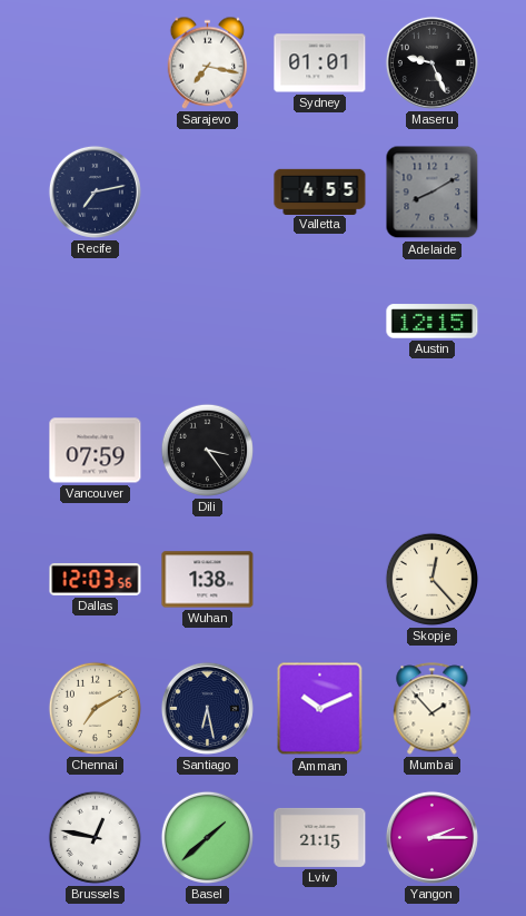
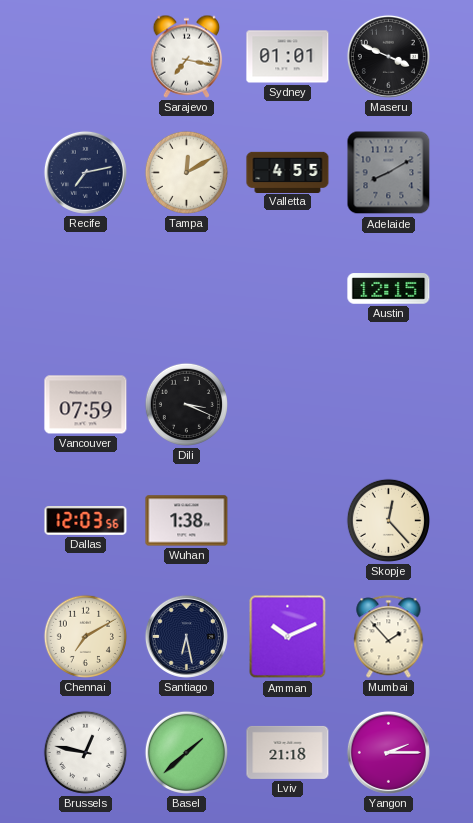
Maseru: 9:26 -> 3:49 (388, 56)
Tampa: none -> 12:10 (186, 172)
Dili: 3:24 -> 3:19 (186, 404)
Lviv: 21:15 -> 21:18 (288, 752)
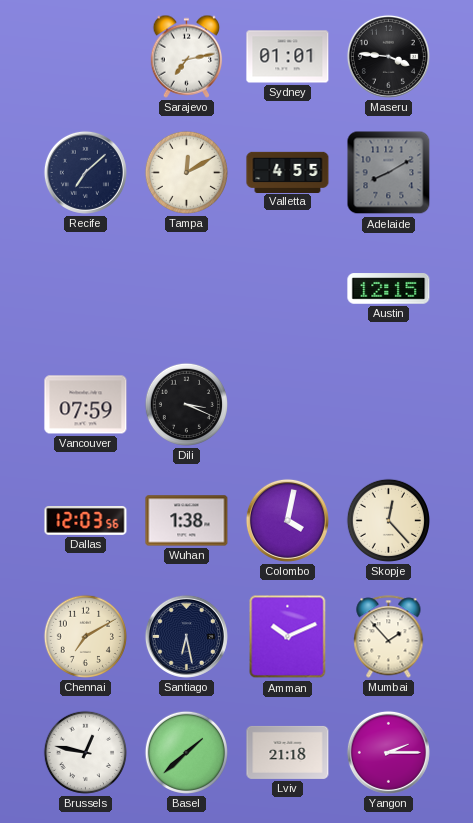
Sarajevo: 7:17 -> 7:13 (187, 56)
Maseru: 3:49 -> 3:46 (388, 56)
Recife: 7:13 -> 7:08 (85, 172)
Colombo: none -> 4:02 (287, 520)
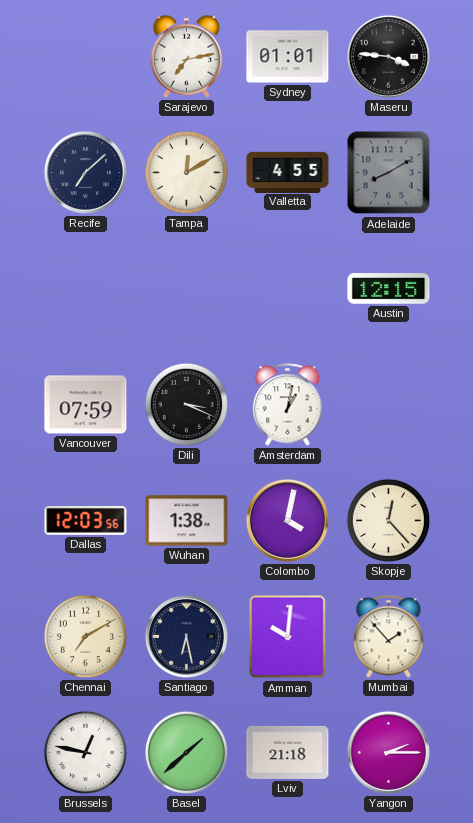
Amsterdam: none -> 1:02 (288, 405)
Amman: 10:11 -> 10:01 (288, 637)
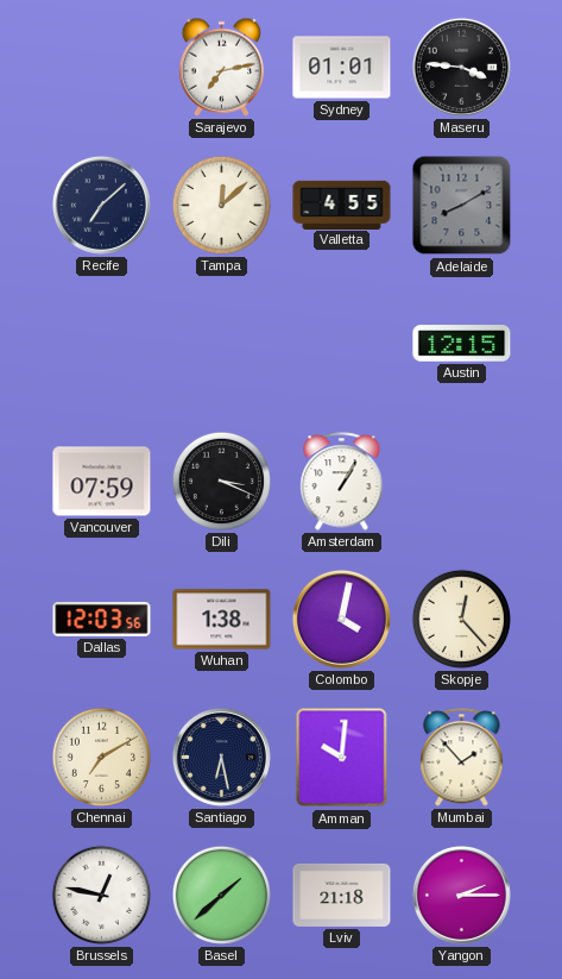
Tampa: 12:10 -> 12:08 (221, 205)
Amsterdam: 1:02 -> 1:05 (342, 482)
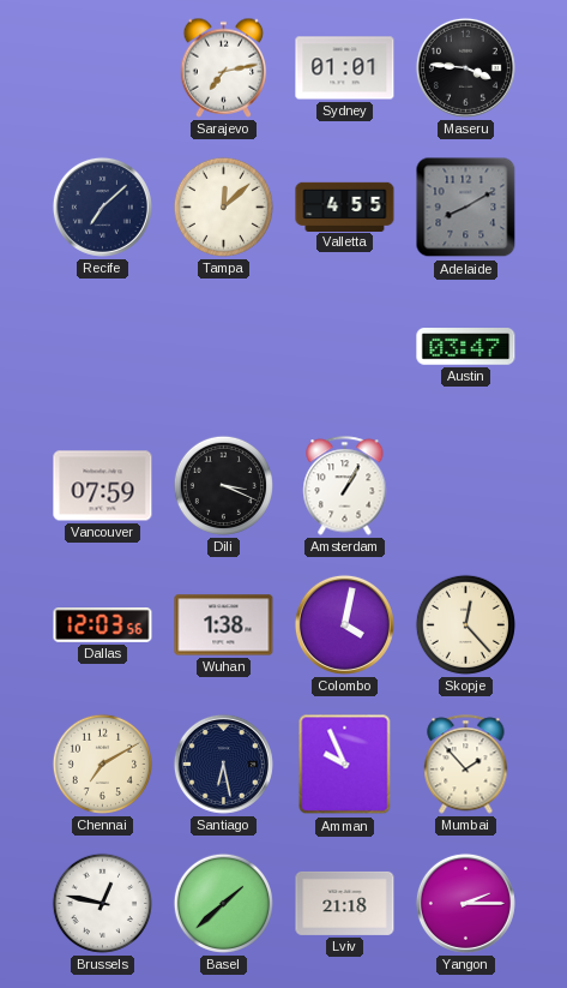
Austin: 12:15 -> 03:47 (466, 347)
Amman: 10:01 -> 9:56 (345, 765)
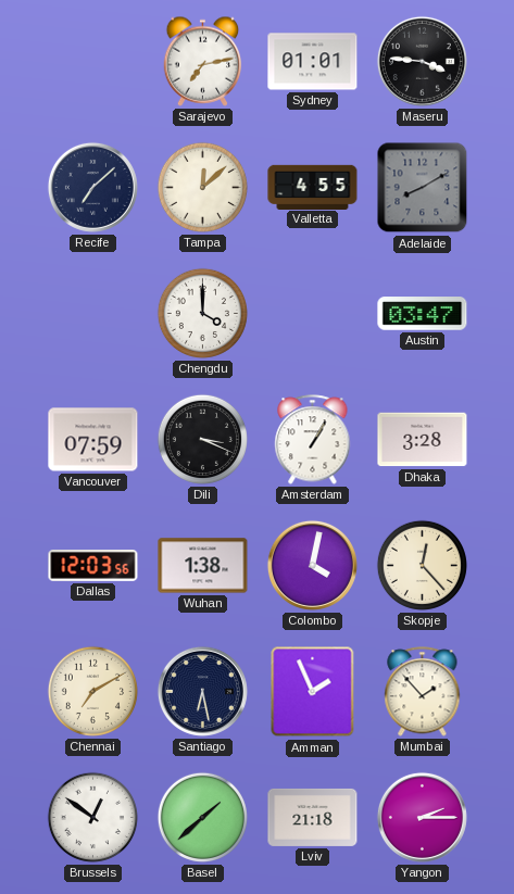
Chengdu: none -> 4:00 (202, 313)
Dhaka: none -> 3:28 (423, 440)
Amman: 9:56 -> 1:56 (313, 692)
Brussels: 12:47 -> 12:51 (92, 817)
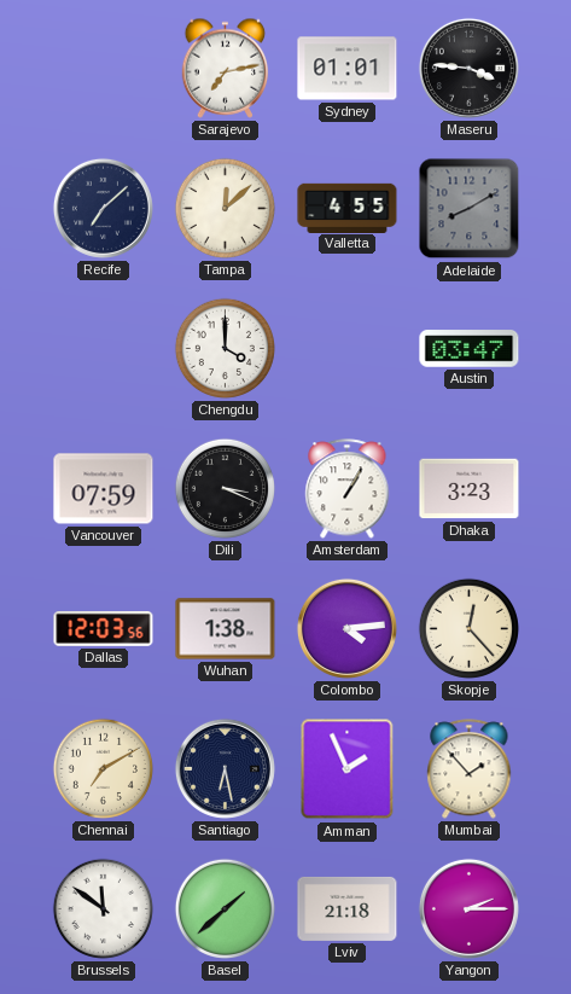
Dhaka: 3:28 -> 3:23 (470, 489)
Colombo: 4:02 -> 4:14 (346, 628)
Brussels: 12:51 -> 11:51 (103, 908)
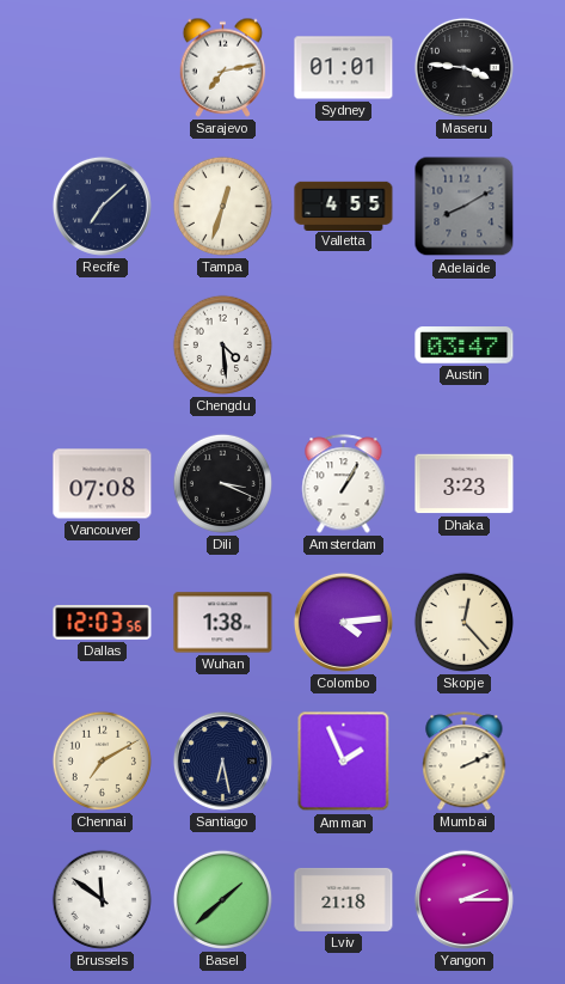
Tampa: 12:08 -> 12:33 (222, 206)
Chengdu: 4:00 -> 4:29 (222, 344)
Vancouver: 07:59 -> 07:08 (103, 484)
Mumbai: 1:53 -> 2:11 (465, 762)
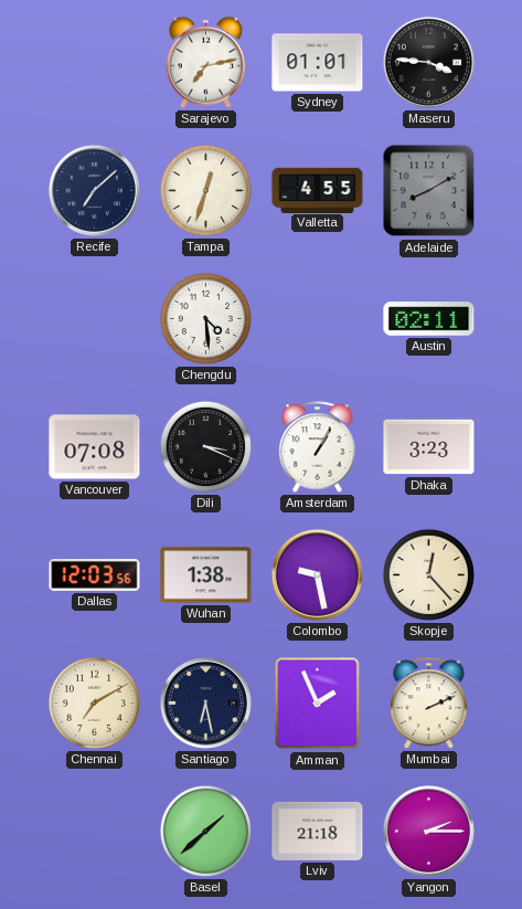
Austin: 03:47 -> 02:11 (429, 319)
Colombo: 4:14 -> 9:28 (317, 574)
Brussels: 11:51 -> none (102, 899)
